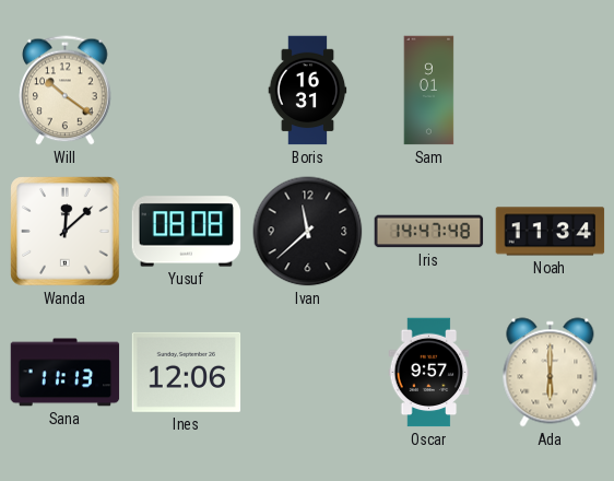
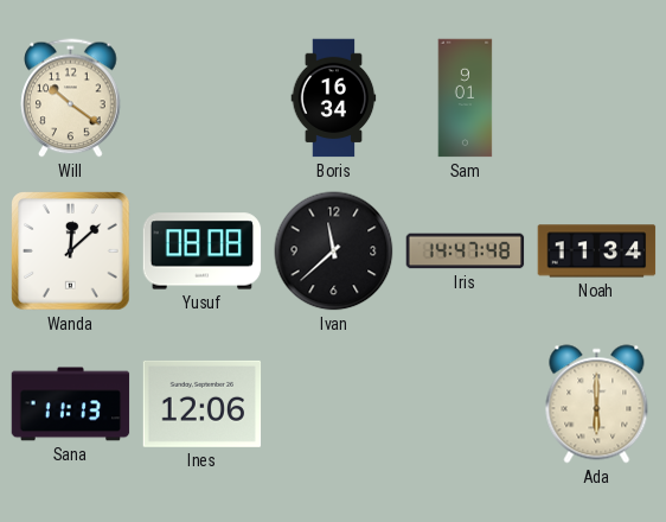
Boris: 16:31 -> 16:34 (334, 98)
Oscar: 9:57 -> none (429, 373)
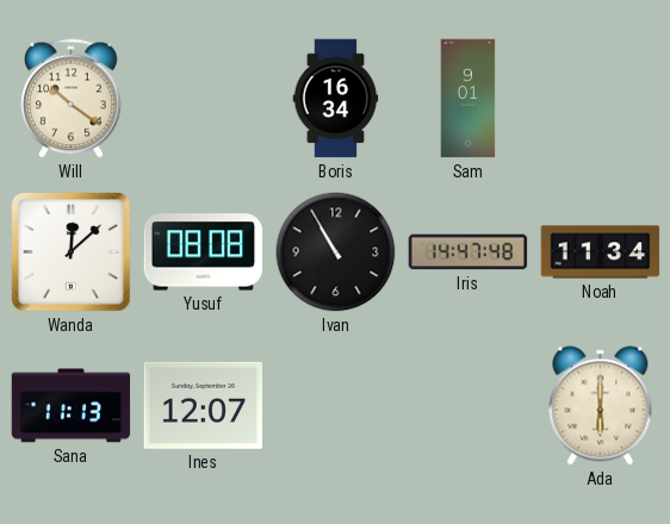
Ivan: 11:38 -> 10:55 (336, 252)
Ines: 12:06 -> 12:07 (204, 405)
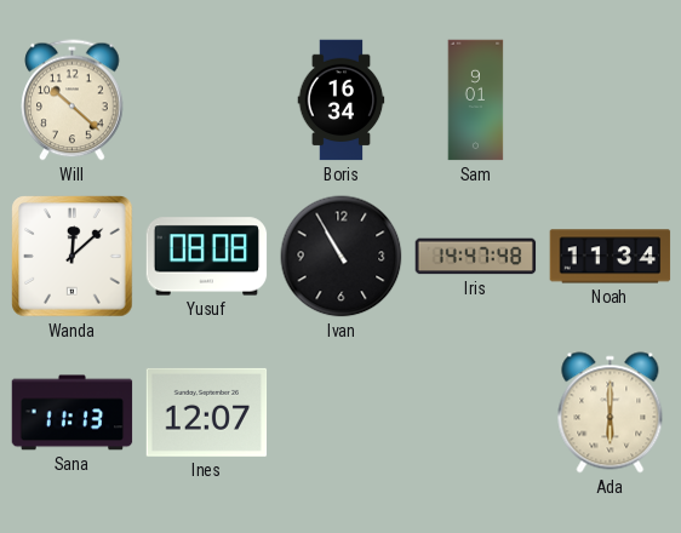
Will: 10:21 -> 10:22 (73, 101)
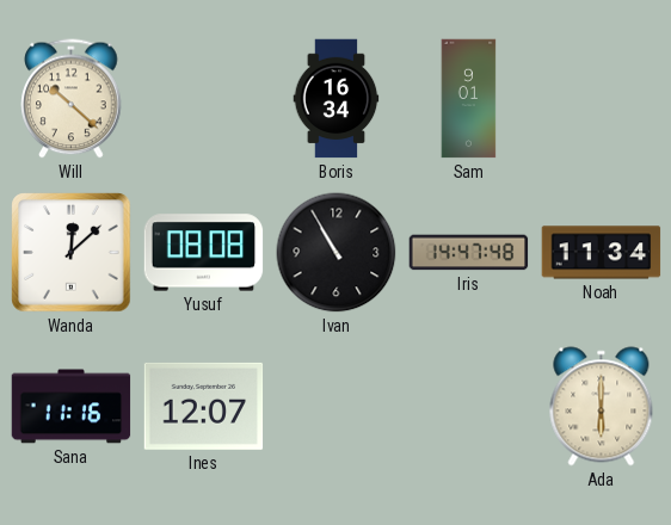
Sana: 11:13 -> 11:16 (72, 407)
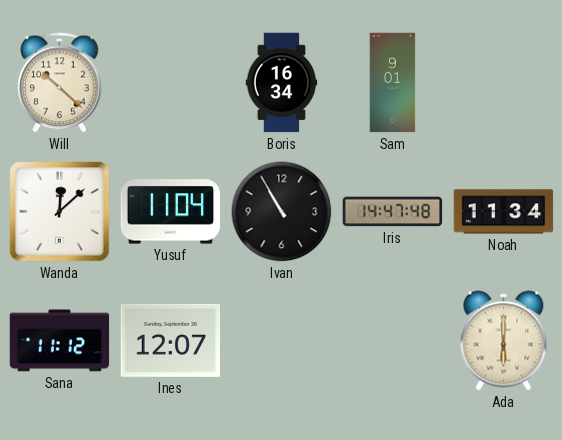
Yusuf: 08:08 -> 11:04 (171, 212)
Sana: 11:16 -> 11:12 (60, 341)
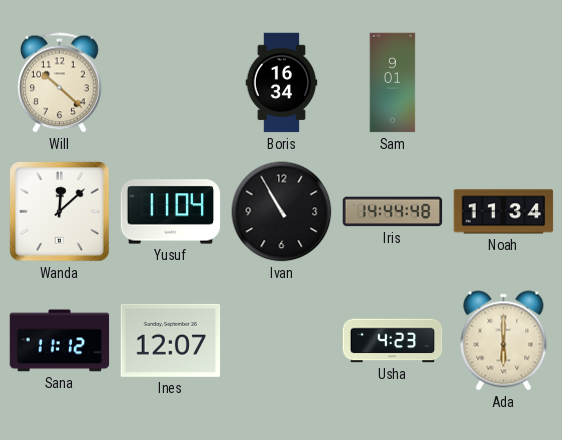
Iris: 14:47 -> 14:44 (393, 212)
Usha: none -> 4:23 (393, 341)
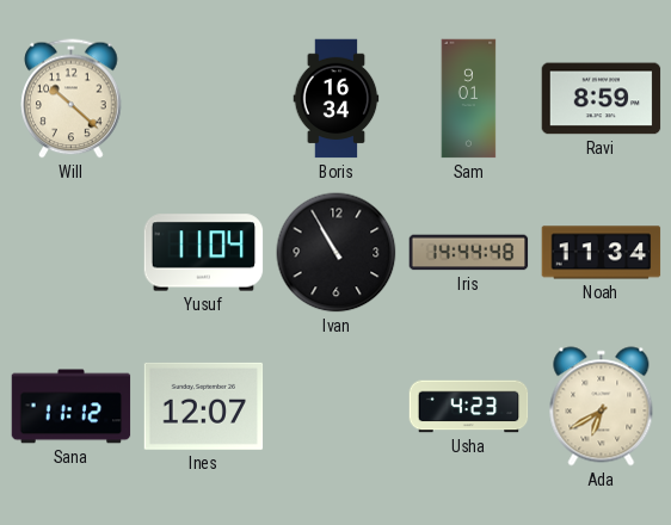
Ravi: none -> 8:59 (602, 99)
Wanda: 12:08 -> none (60, 212)
Ada: 6:00 -> 6:40 (602, 407)
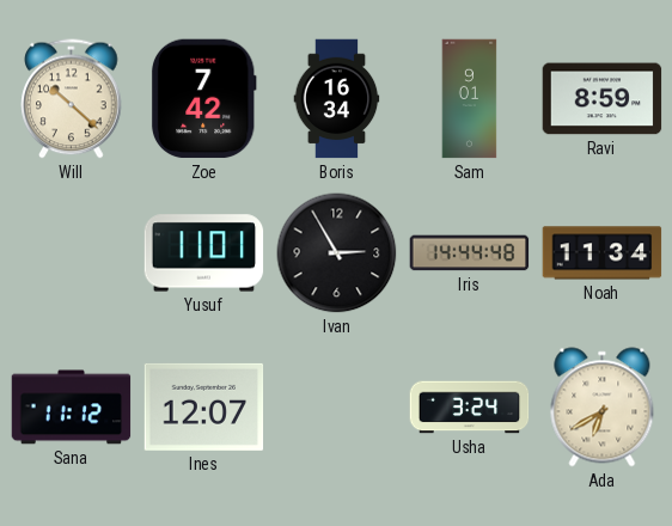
Zoe: none -> 7:42 (203, 99)
Yusuf: 11:04 -> 11:01 (204, 253)
Ivan: 10:55 -> 2:55 (337, 253)
Usha: 4:23 -> 3:24 (470, 408)
